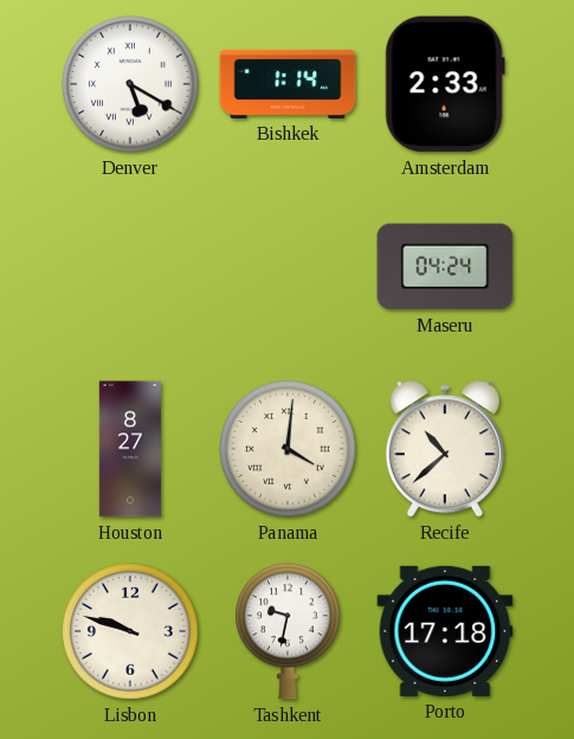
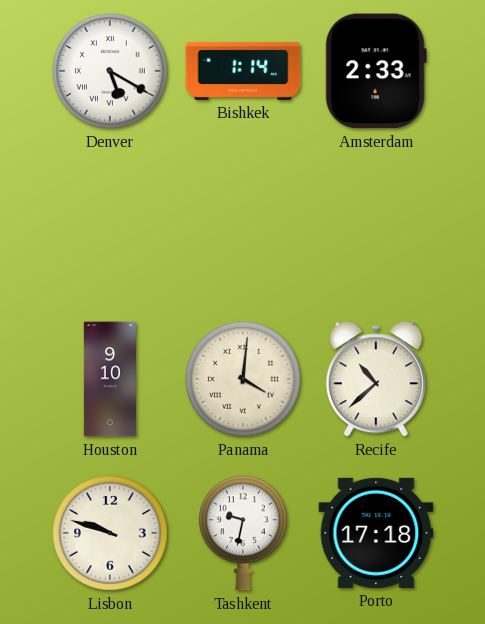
Maseru: 04:24 -> none (445, 266)
Houston: 8:27 -> 9:10 (109, 379)
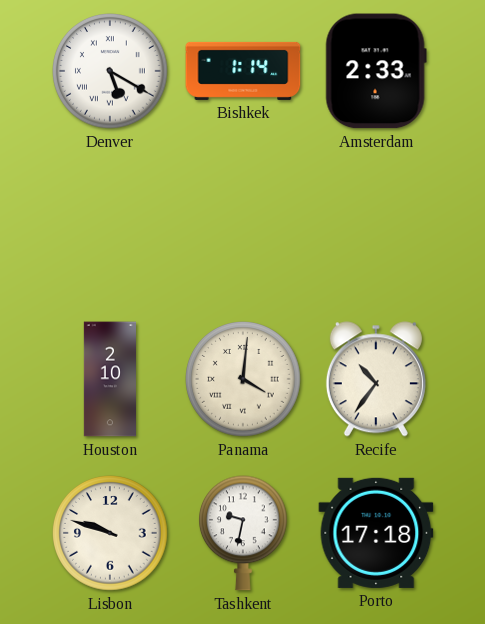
Houston: 9:10 -> 2:10 (109, 379)
Recife: 10:38 -> 10:36 (376, 379)
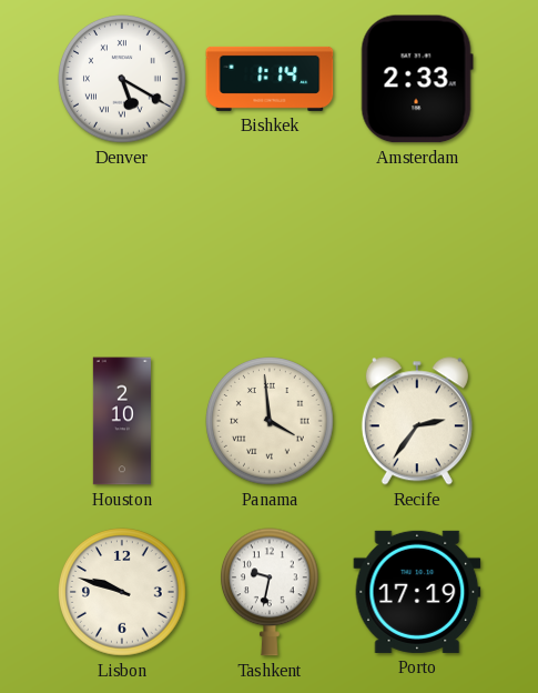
Panama: 4:01 -> 3:59 (270, 421)
Recife: 10:36 -> 2:36 (417, 421)
Porto: 17:18 -> 17:19 (417, 592)
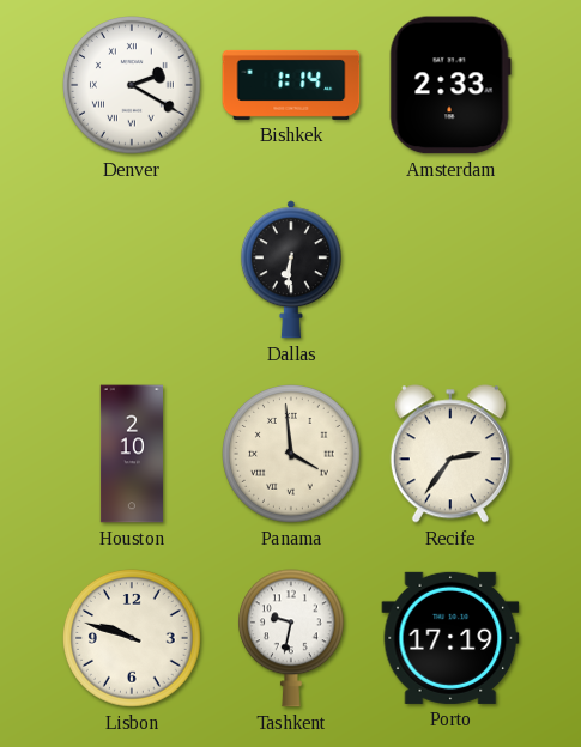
Denver: 5:20 -> 2:20 (132, 85)
Dallas: none -> 6:31 (291, 269)
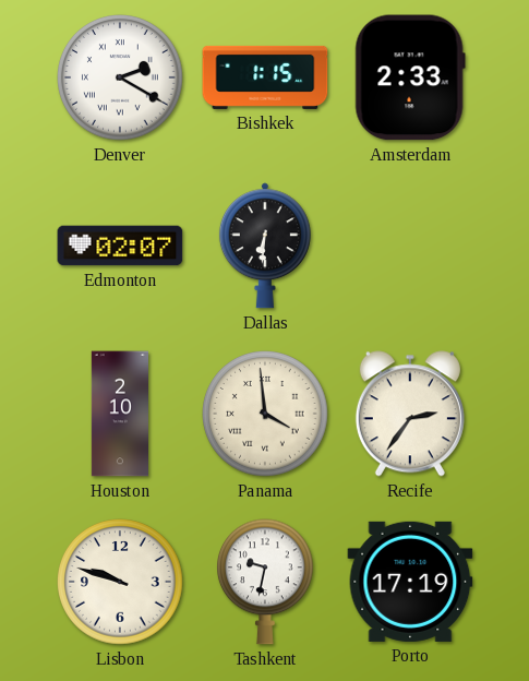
Bishkek: 1:14 -> 1:15 (265, 77)
Edmonton: none -> 02:07 (120, 246)
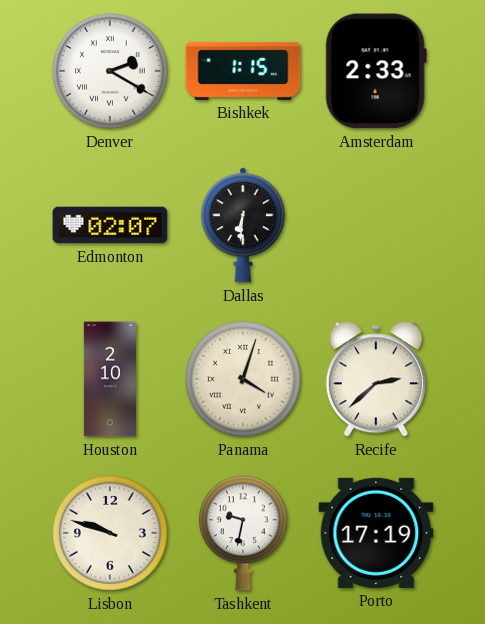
Panama: 3:59 -> 4:03 (243, 379)
Recife: 2:36 -> 2:38 (376, 379)
